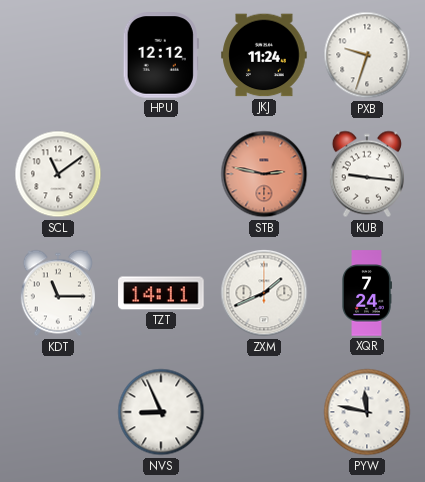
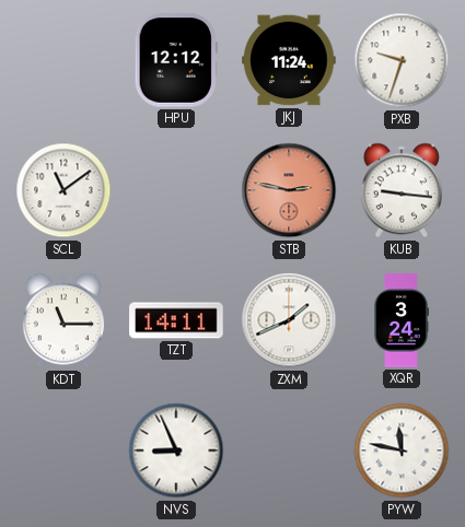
XQR: 7:24 -> 3:24 (402, 320)
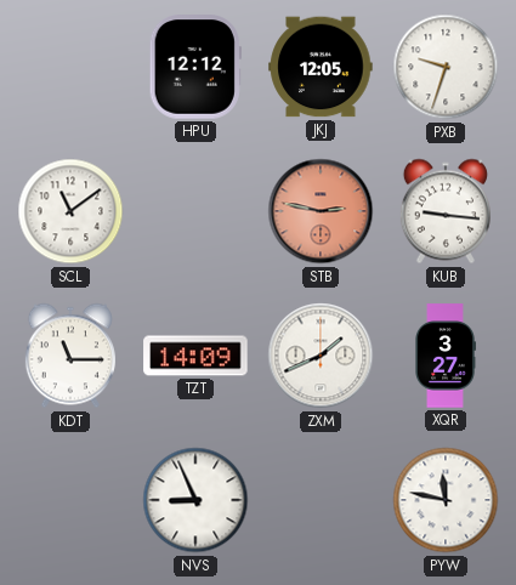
JKJ: 11:24 -> 12:05 (321, 67)
TZT: 14:11 -> 14:09 (195, 356)
XQR: 3:24 -> 3:27 (446, 356)
